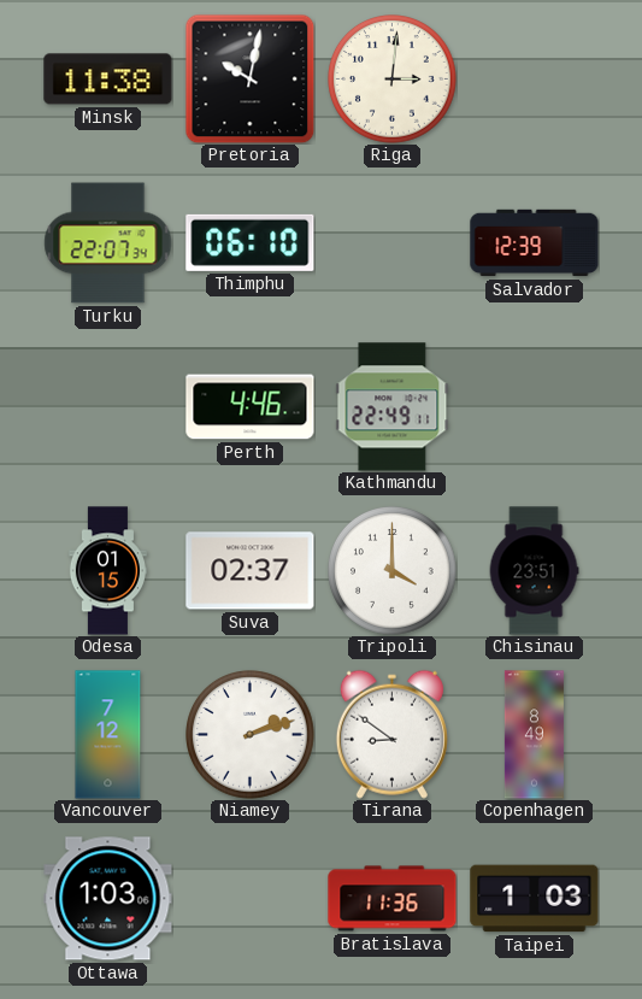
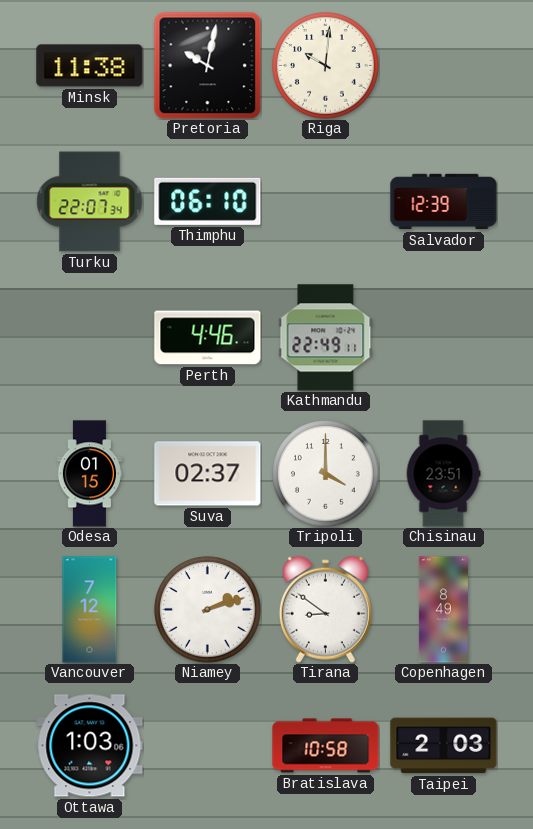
Riga: 3:01 -> 10:01 (326, 66)
Bratislava: 11:36 -> 10:58 (326, 746)
Taipei: 1:03 -> 2:03 (444, 746)
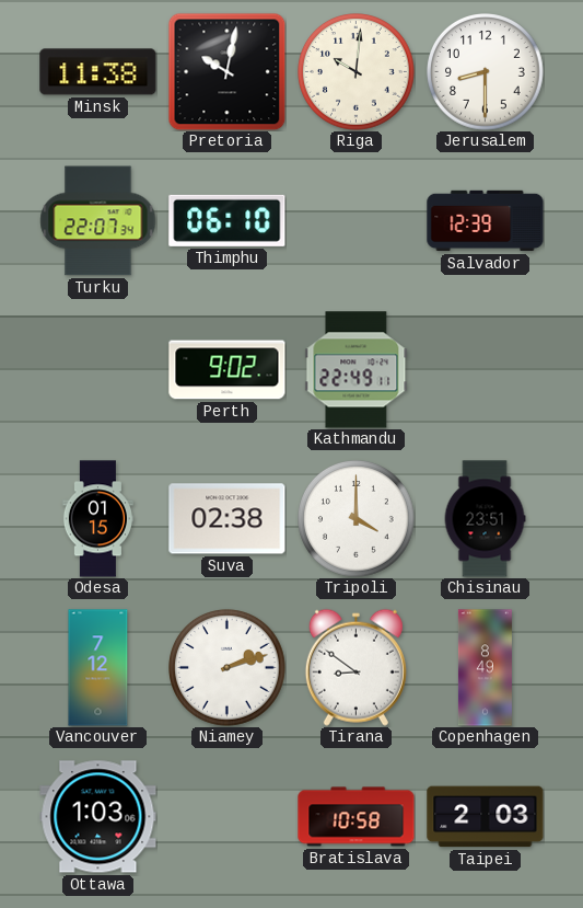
Jerusalem: none -> 8:30 (486, 72)
Perth: 4:46 -> 9:02 (228, 370)
Suva: 02:37 -> 02:38 (228, 519)
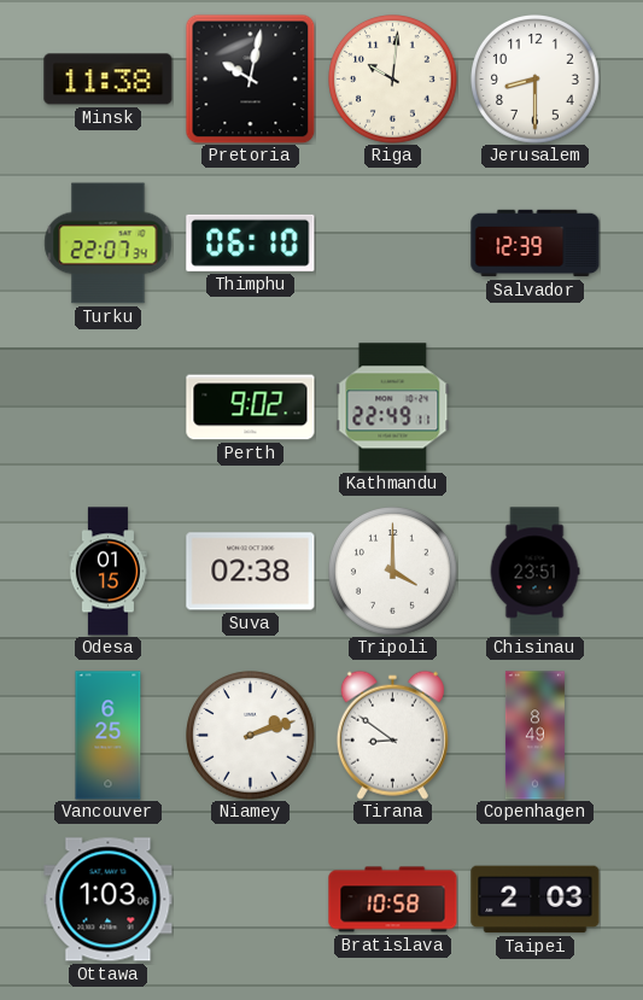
Vancouver: 7:12 -> 6:25 (109, 736)
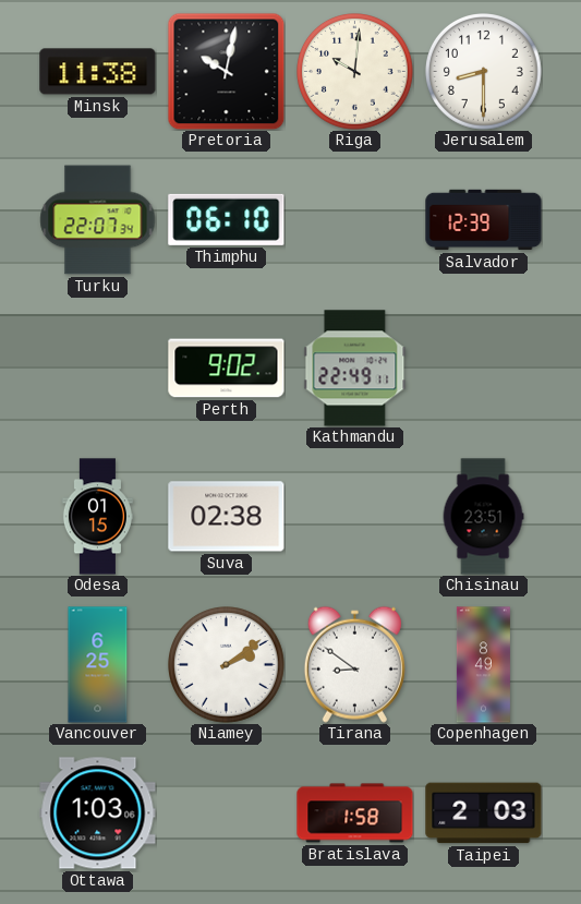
Tripoli: 4:00 -> none (393, 572)
Niamey: 2:12 -> 2:09 (227, 665)
Bratislava: 10:58 -> 1:58 (355, 813)
